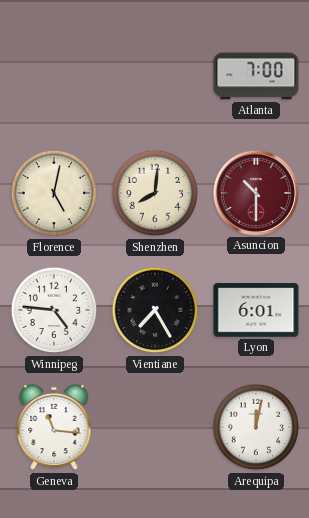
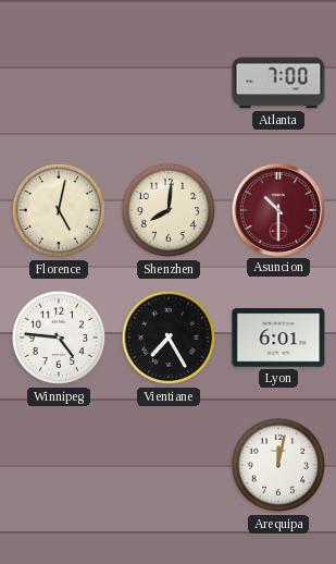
Geneva: 11:16 -> none (54, 427)
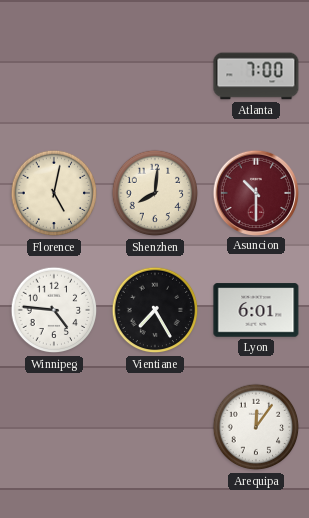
Arequipa: 12:02 -> 12:06 (256, 427)
